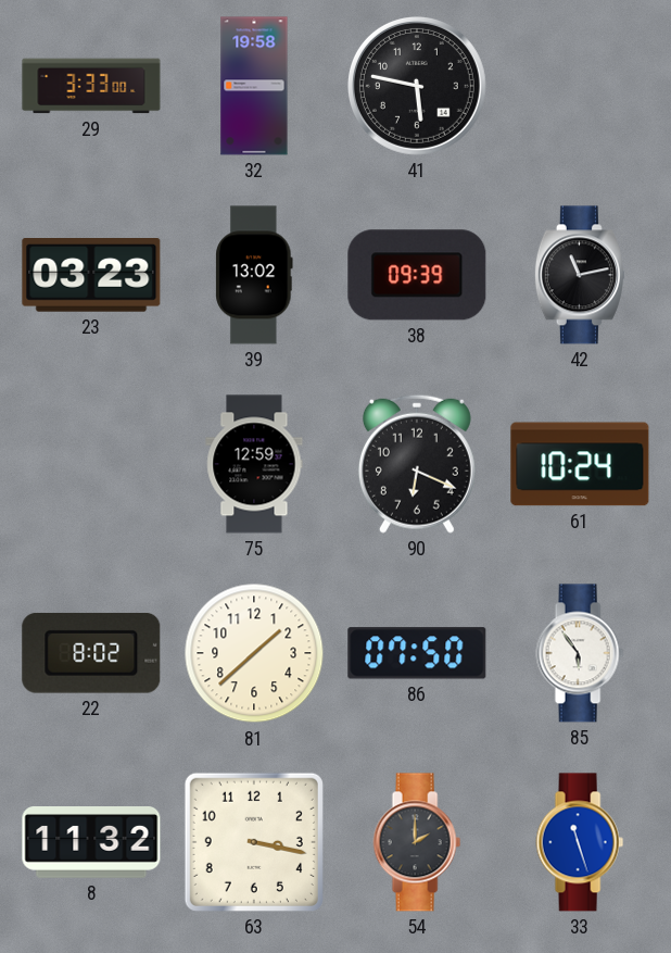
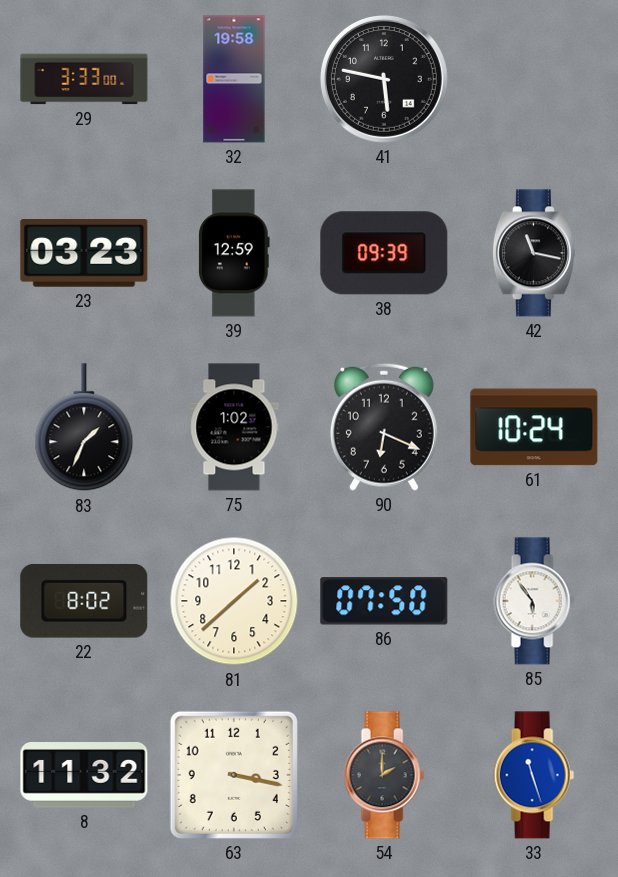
39: 13:02 -> 12:59 (234, 253)
42: 11:13 -> 11:17 (534, 253)
83: none -> 1:34 (84, 428)
75: 12:59 -> 1:02 (234, 427)
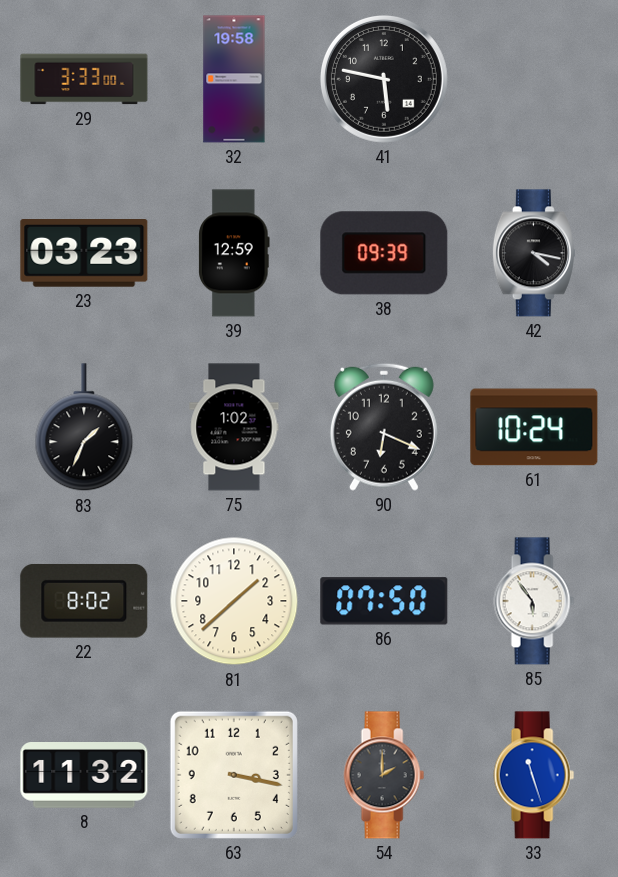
42: 11:17 -> 4:17 (534, 253)
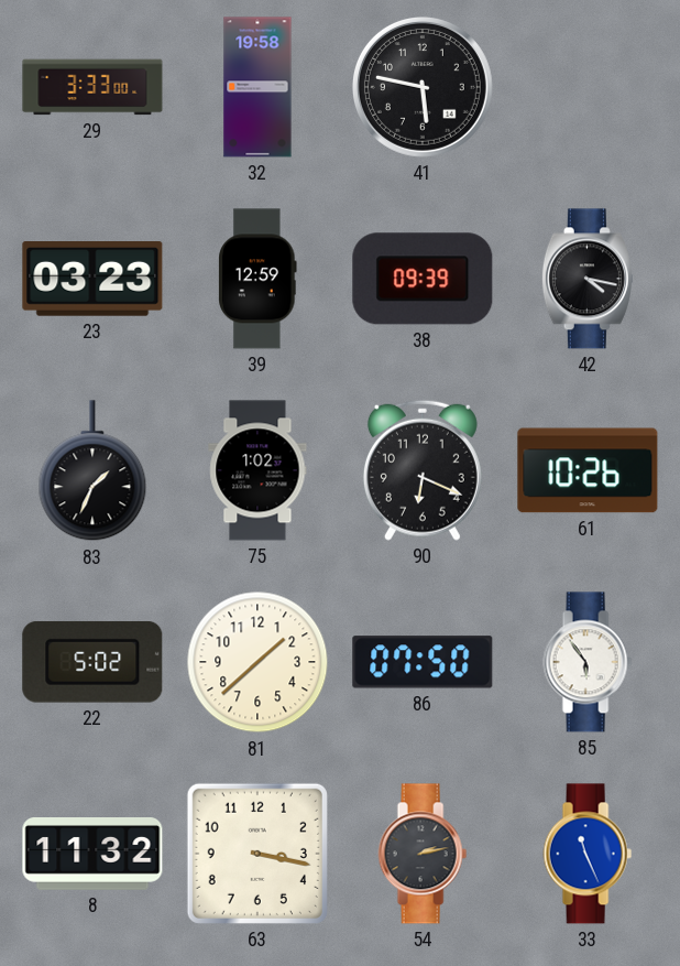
61: 10:24 -> 10:26 (588, 470)
22: 8:02 -> 5:02 (92, 662)
54: 2:00 -> 2:13 (423, 854)
33: 11:27 -> 11:26 (588, 854)
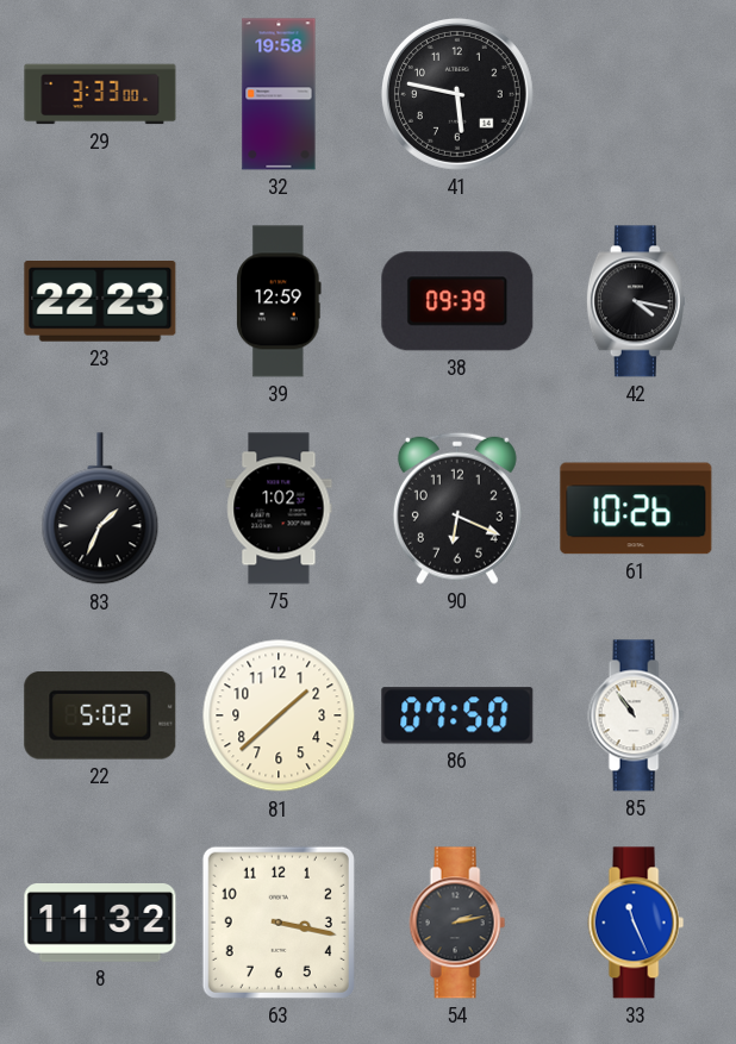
23: 03:23 -> 22:23 (100, 302)
85: 5:54 -> 10:54 (636, 715)
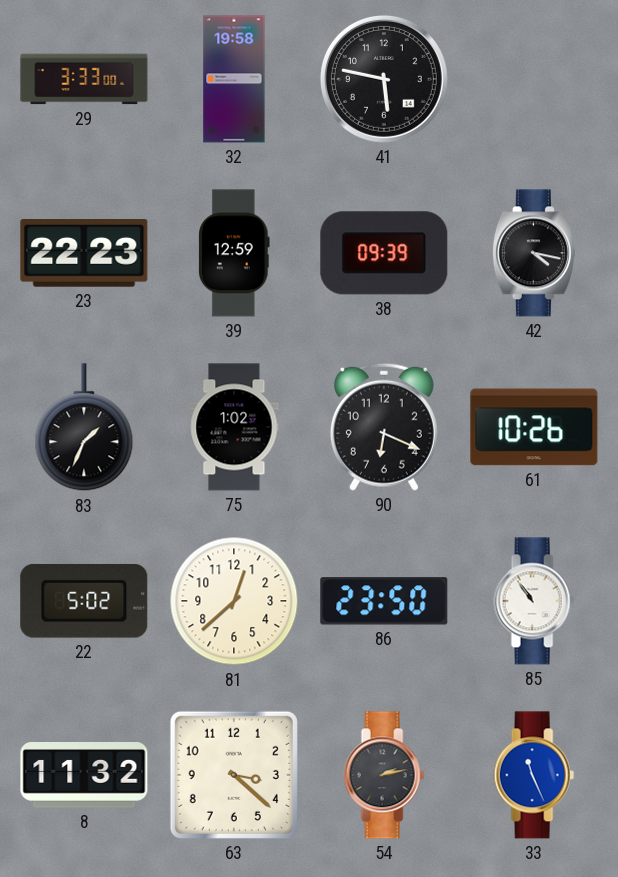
81: 1:38 -> 12:38 (234, 601)
86: 07:50 -> 23:50 (384, 601)
63: 3:17 -> 3:22 (234, 775)
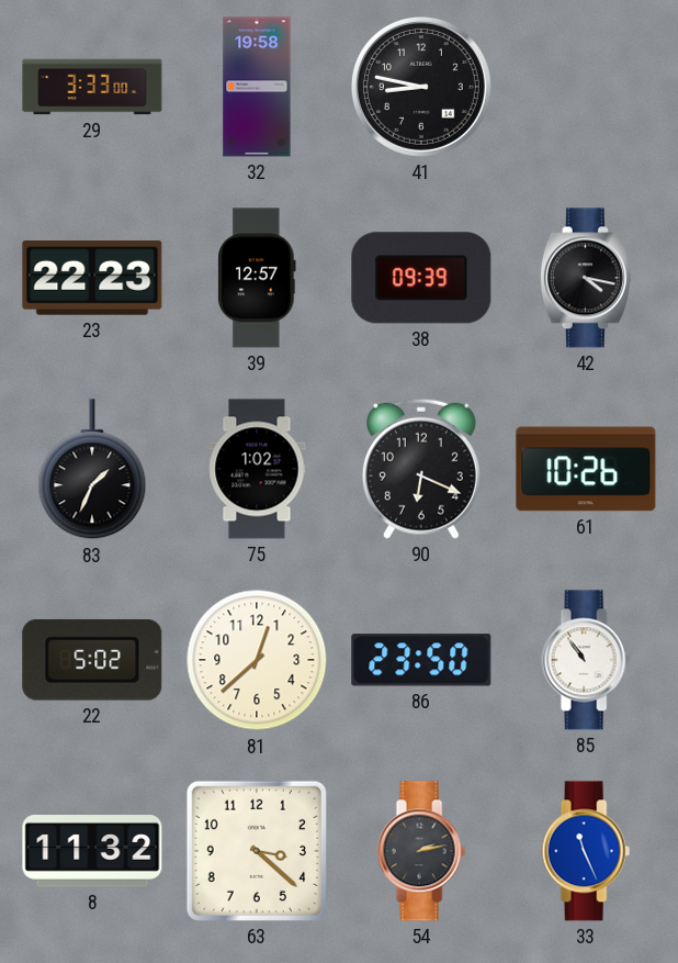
41: 5:47 -> 8:47 (421, 87)
39: 12:59 -> 12:57 (257, 278)
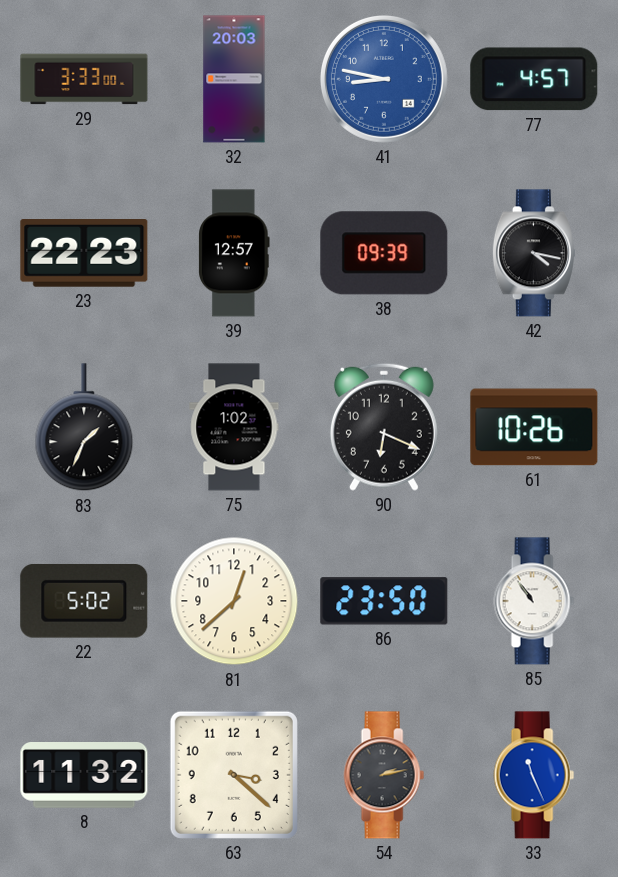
32: 19:58 -> 20:03 (234, 79)
41 dial: black -> blue (384, 79)
77: none -> 4:57 (534, 79)
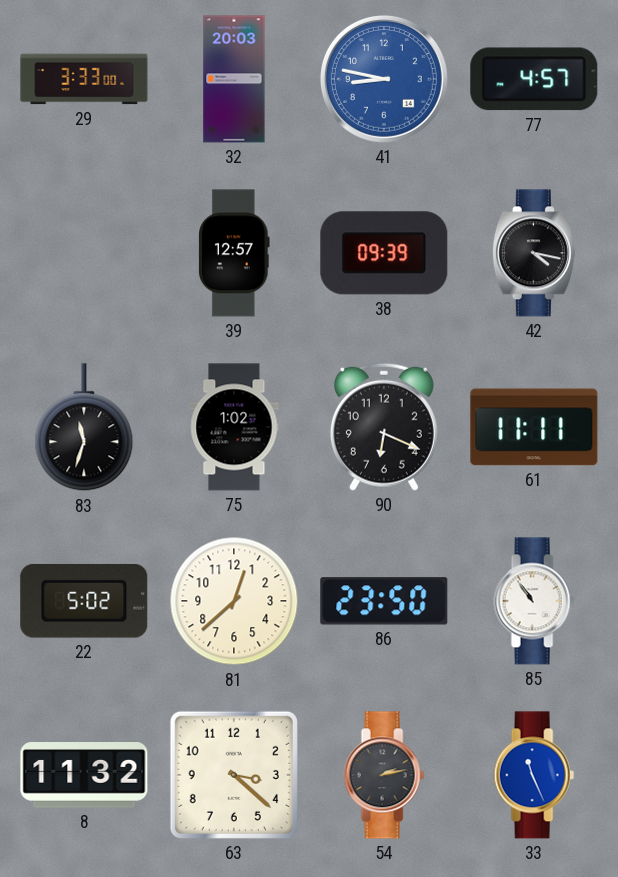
23: 22:23 -> none (84, 254)
83: 1:34 -> 11:33 (84, 428)
61: 10:26 -> 11:11 (534, 427)
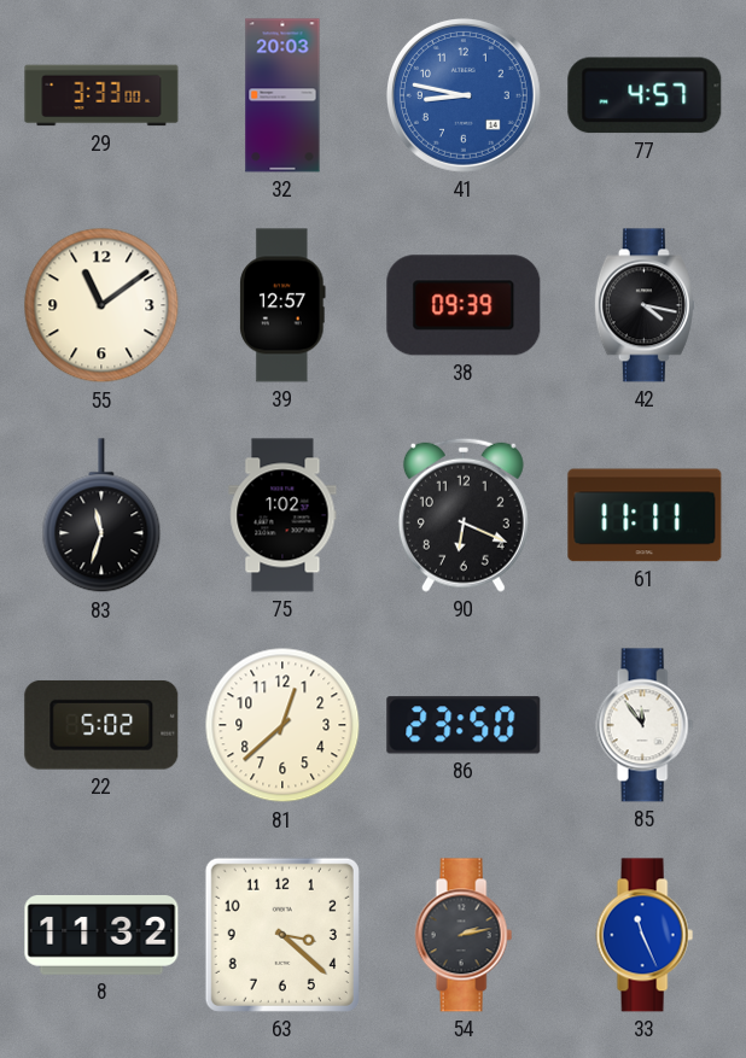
55: none -> 11:09 (101, 305)
85: 10:54 -> 11:54 (645, 725)
